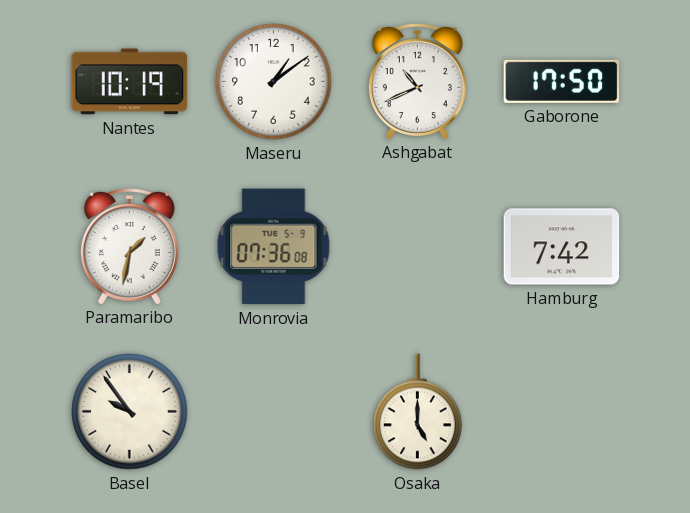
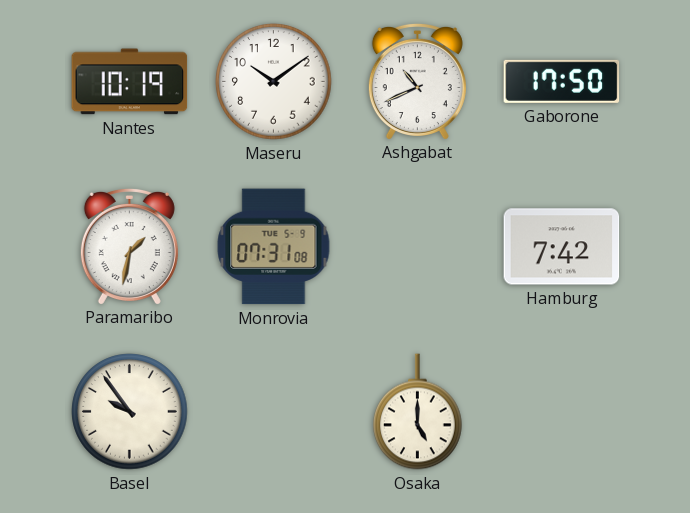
Maseru: 1:09 -> 10:09 (274, 82)
Monrovia: 07:36 -> 07:31 (274, 247)
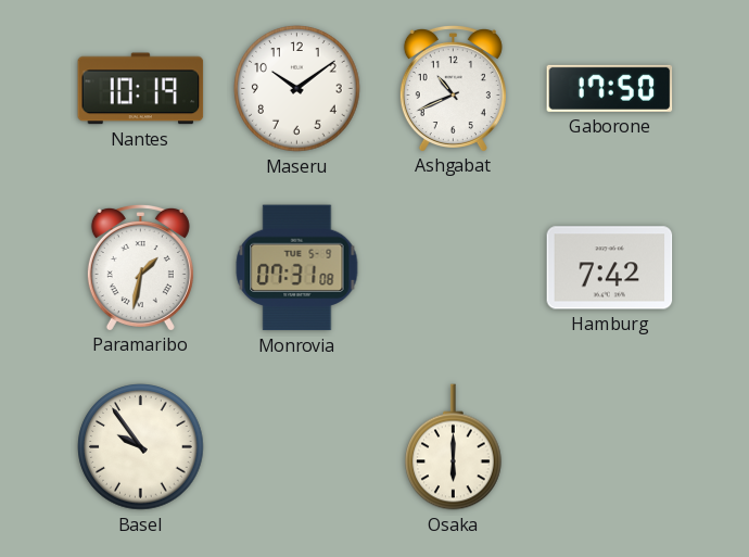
Osaka: 5:00 -> 6:00 (454, 447)
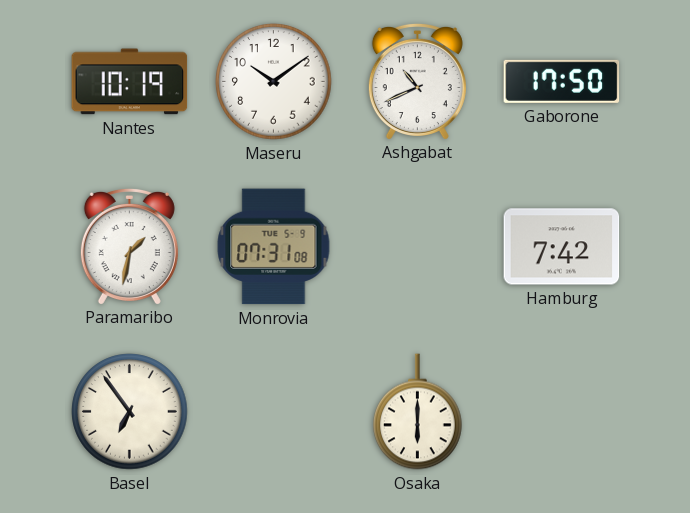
Basel: 9:54 -> 6:54 (130, 412)
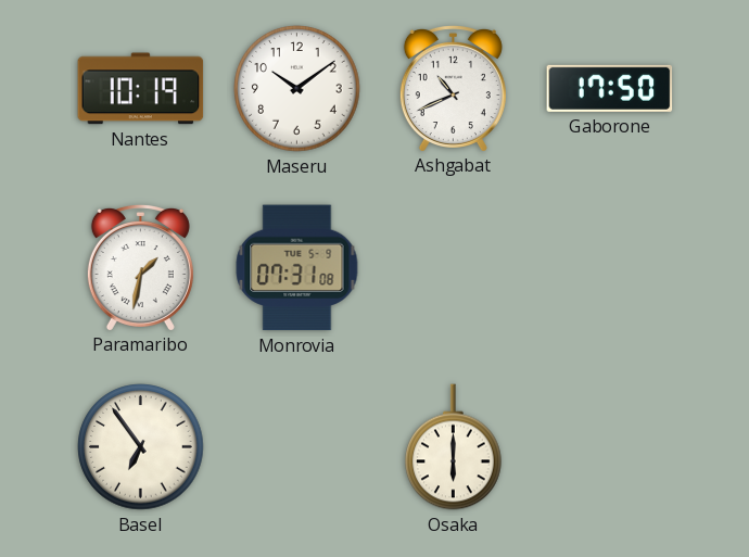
Hamburg: 7:42 -> none (562, 247)
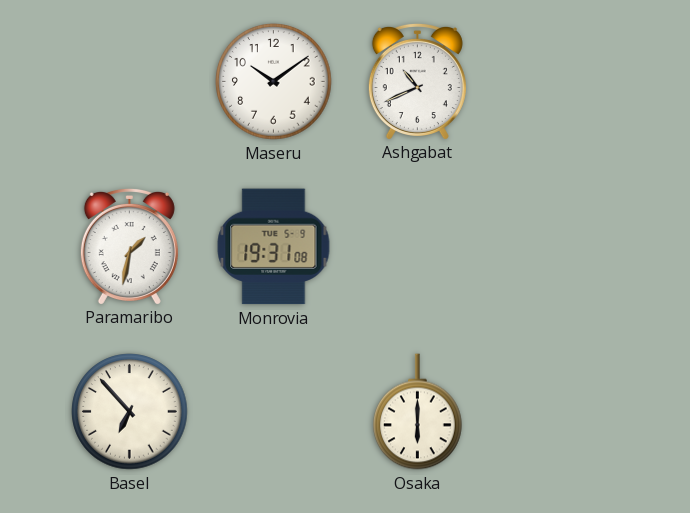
Nantes: 10:19 -> none (141, 89)
Gaborone: 17:50 -> none (610, 88)
Monrovia: 07:31 -> 19:31 (274, 247)
Basel: 6:54 -> 6:53 (130, 412)
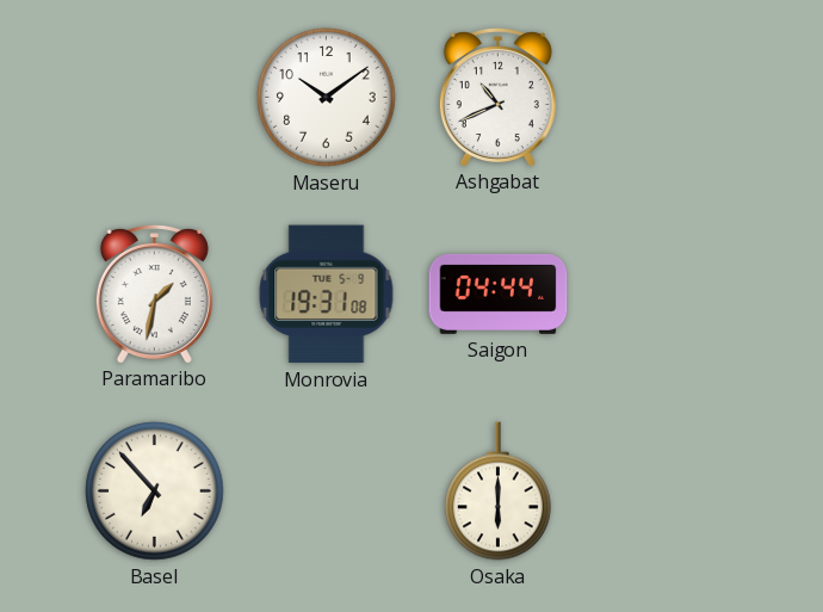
Saigon: none -> 04:44 (499, 293)
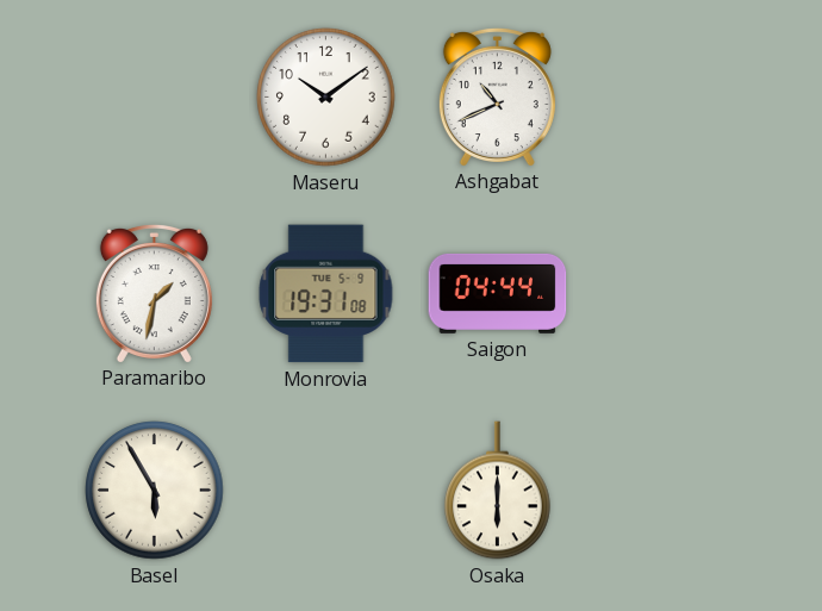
Basel: 6:53 -> 5:55 (155, 491)
